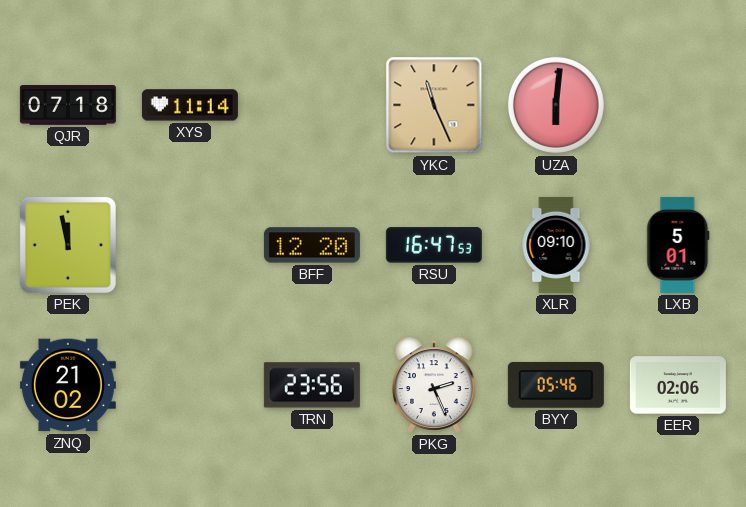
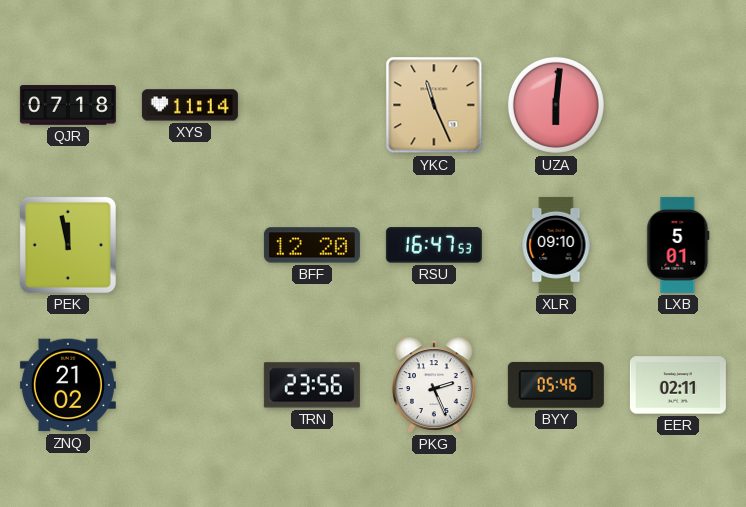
EER: 02:06 -> 02:11 (678, 385)
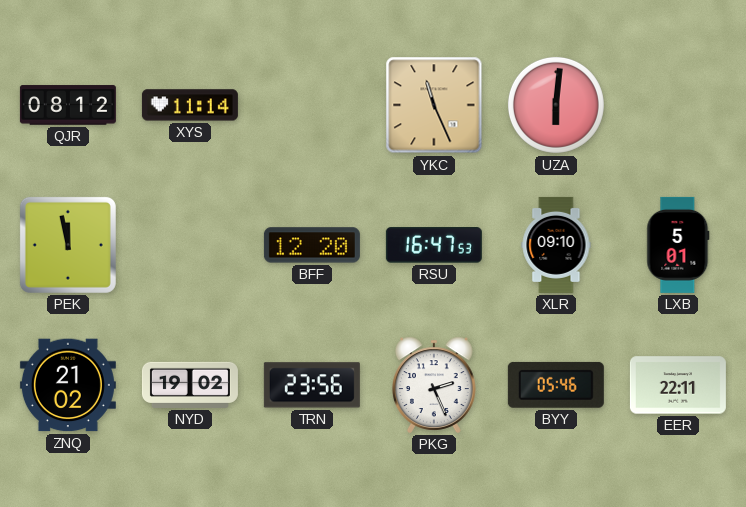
QJR: 07:18 -> 08:12 (68, 105)
NYD: none -> 19:02 (190, 385)
EER: 02:11 -> 22:11 (678, 385)
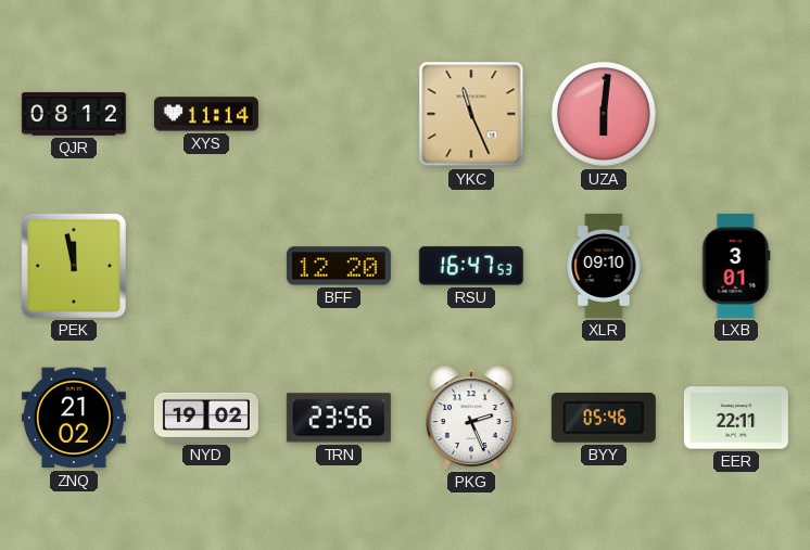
LXB: 5:01 -> 3:01 (736, 266)
